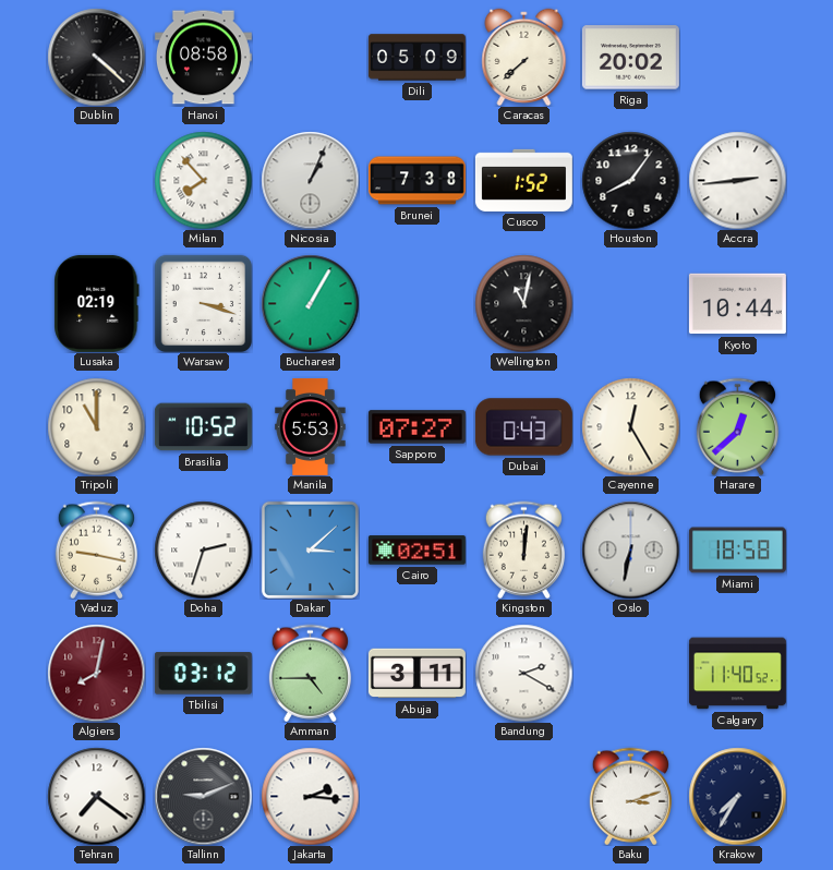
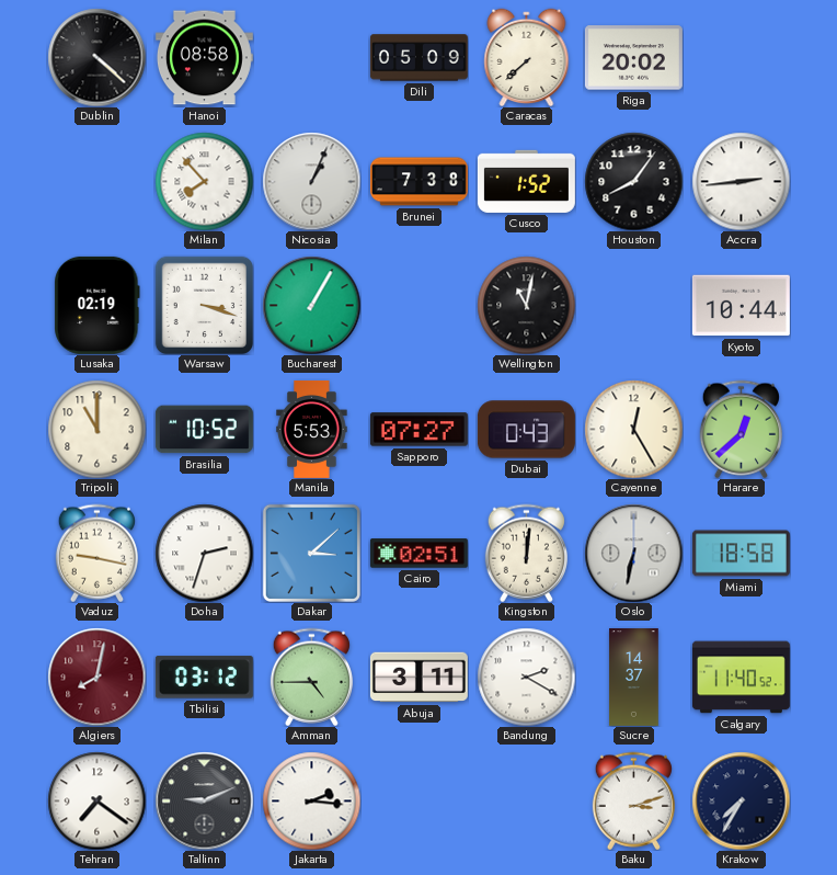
Sucre: none -> 14:37 (634, 677)
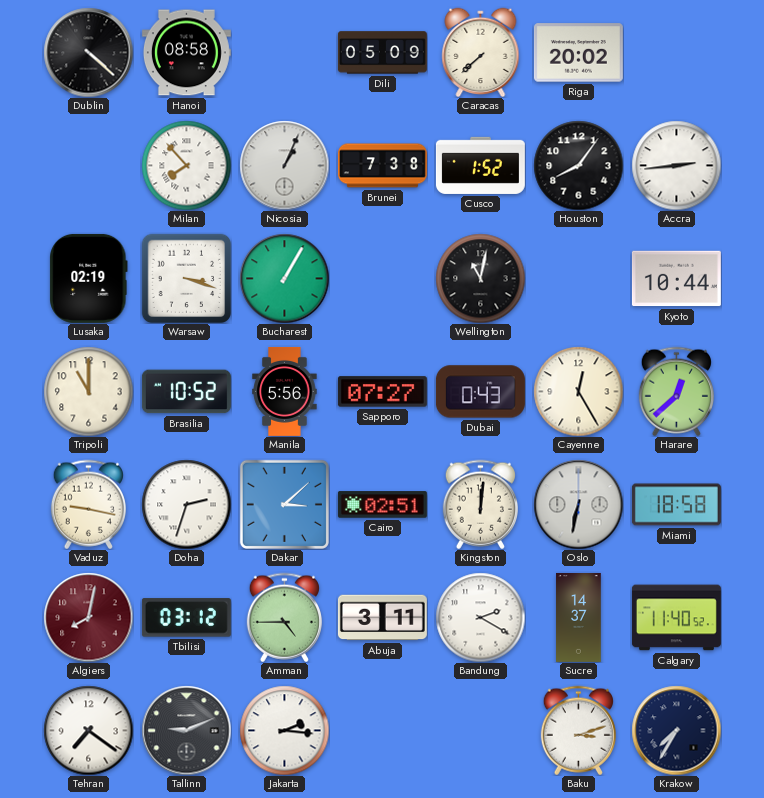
Manila: 5:53 -> 5:56 (285, 391)
